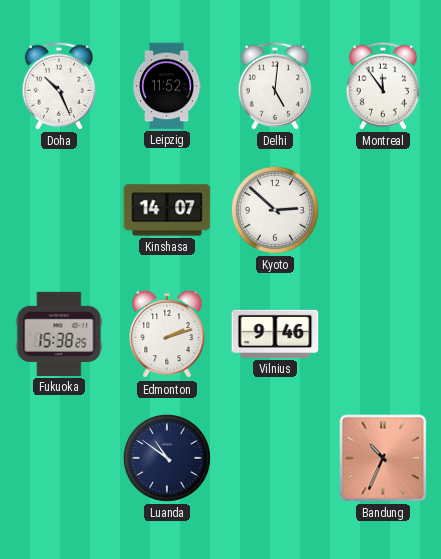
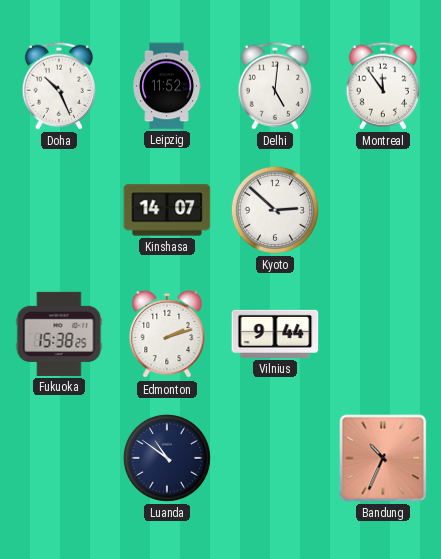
Vilnius: 9:46 -> 9:44 (275, 334)
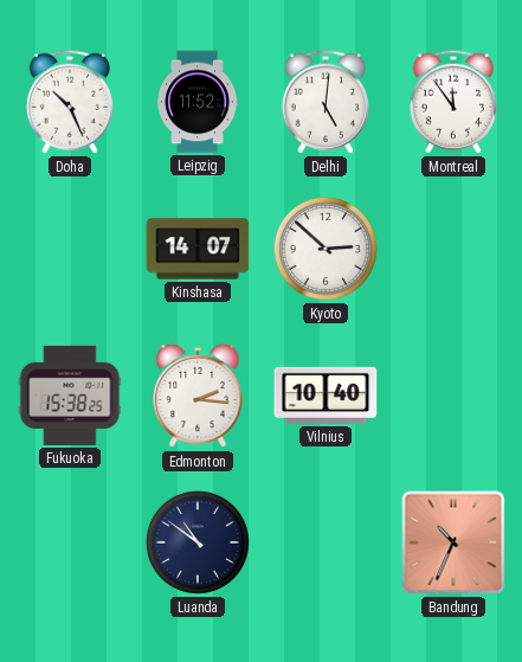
Edmonton: 2:12 -> 2:16 (198, 396)
Vilnius: 9:44 -> 10:40 (326, 396)
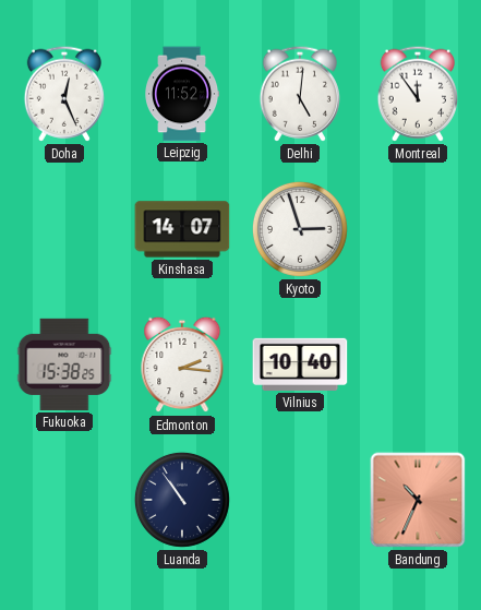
Doha: 10:26 -> 12:26 (64, 94)
Kyoto: 2:52 -> 2:57 (300, 229)
Luanda: 10:51 -> 10:54 (182, 500)
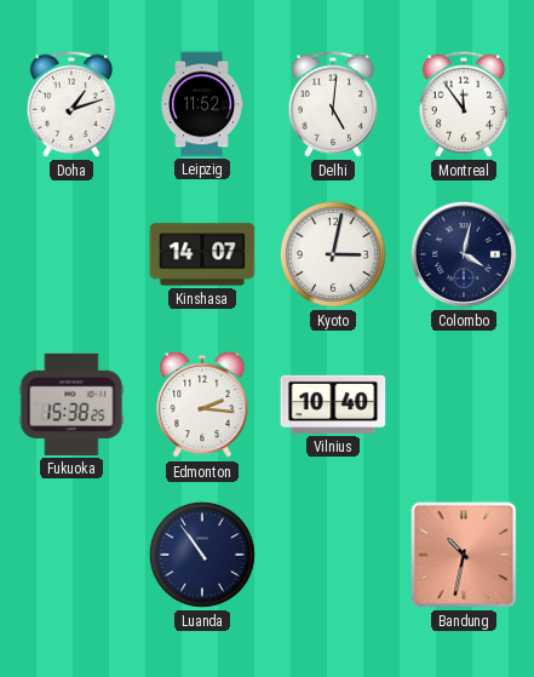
Doha: 12:26 -> 1:12 (71, 104)
Kyoto: 2:57 -> 3:02 (333, 254)
Colombo: none -> 4:02 (464, 254)
Bandung: 10:34 -> 10:32 (464, 555)
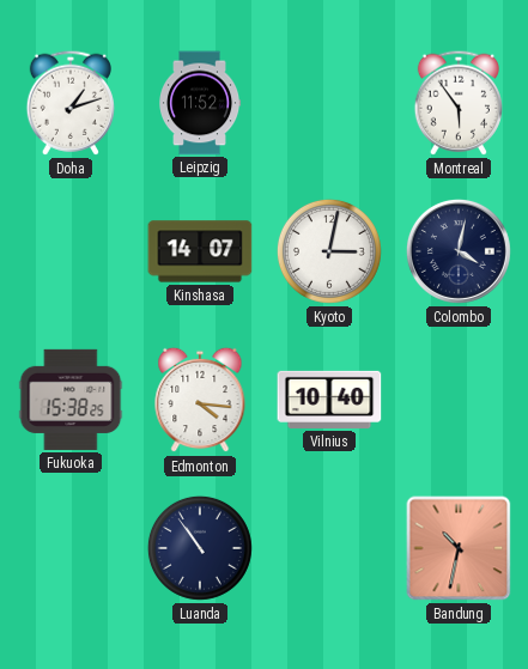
Delhi: 5:01 -> none (333, 104)
Montreal: 11:54 -> 5:54 (459, 103)
Edmonton: 2:16 -> 4:16 (200, 400)
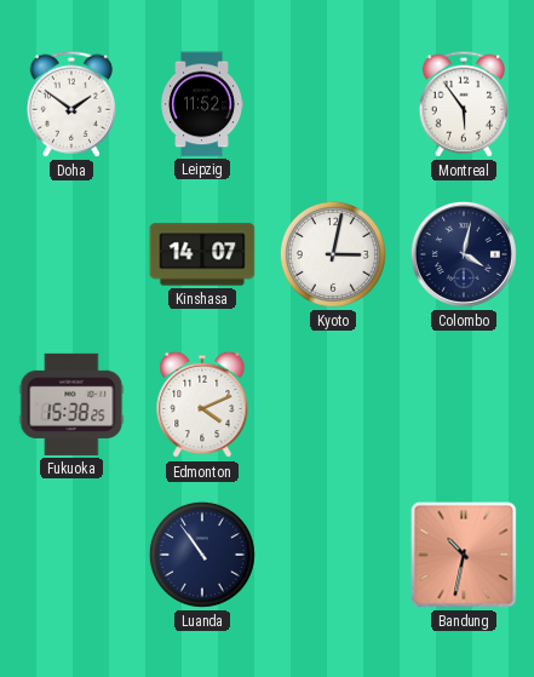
Doha: 1:12 -> 1:51 (71, 104)
Edmonton: 4:16 -> 4:11 (202, 405)
Vilnius: 10:40 -> none (329, 400)
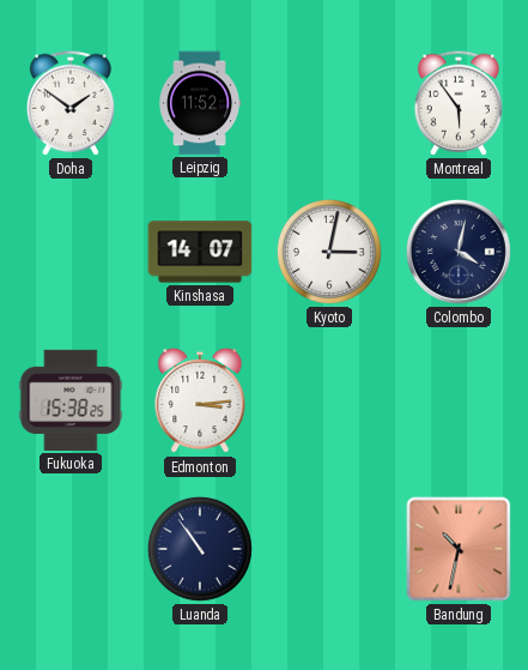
Edmonton: 4:11 -> 3:14 (200, 400)
